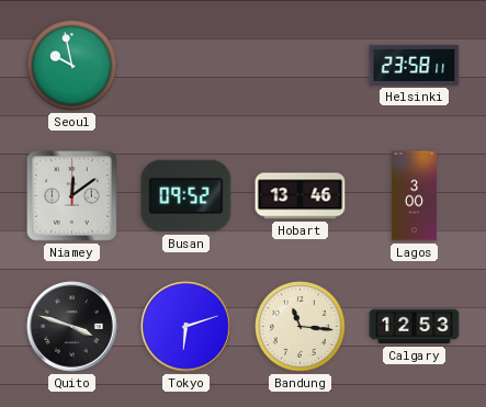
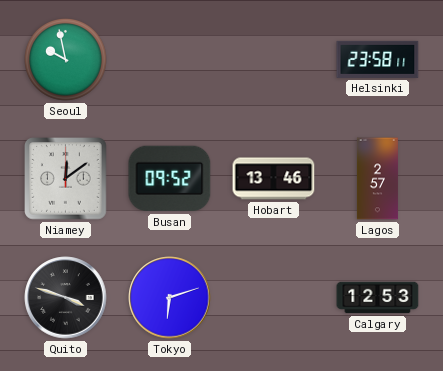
Lagos: 3:00 -> 2:57 (377, 179)
Bandung: 11:16 -> none (301, 327)
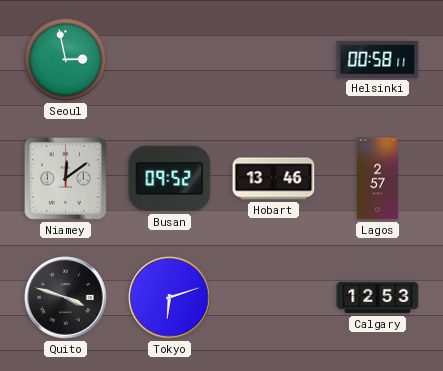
Seoul: 9:58 -> 2:58 (66, 60)
Helsinki: 23:58 -> 00:58 (378, 59)
